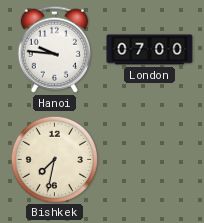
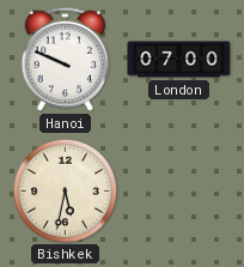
Hanoi: 9:46 -> 9:49 (65, 59)
Bishkek: 7:32 -> 5:32 (65, 190)
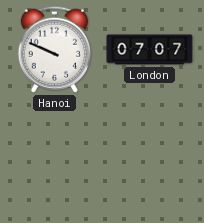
London: 07:00 -> 07:07 (150, 50)
Bishkek: 5:32 -> none (65, 190)
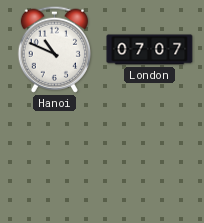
Hanoi: 9:49 -> 10:49 (54, 49)
